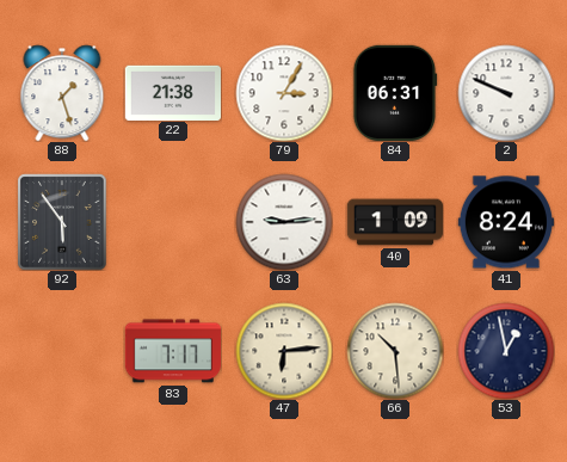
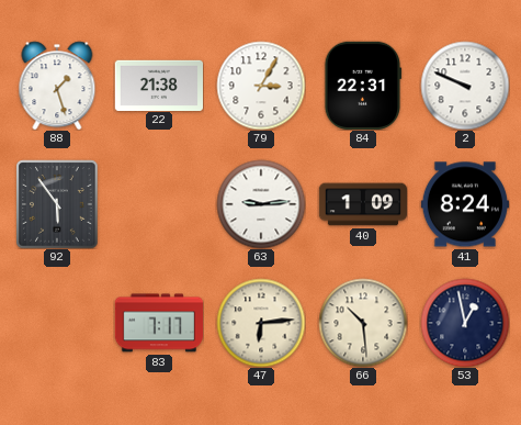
84: 06:31 -> 22:31 (363, 86)
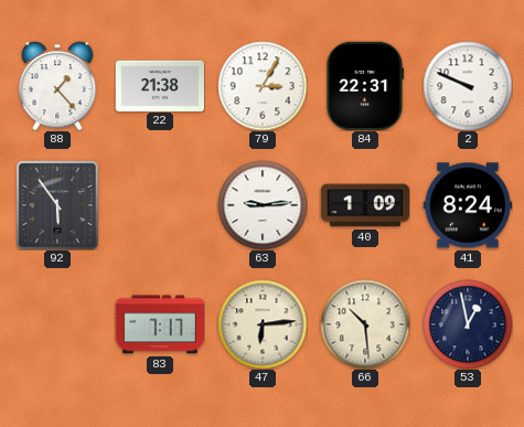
88: 1:27 -> 1:23 (57, 86)
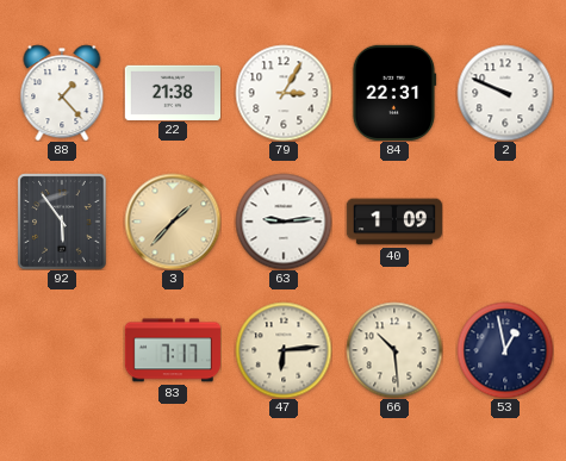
3: none -> 1:37 (173, 222)
41: 8:24 -> none (467, 205)
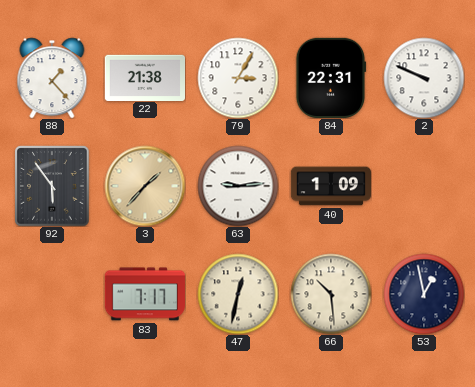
47: 6:14 -> 12:32 (238, 294)
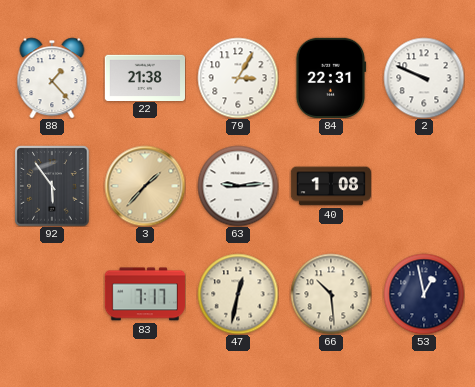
40: 1:09 -> 1:08 (330, 186)
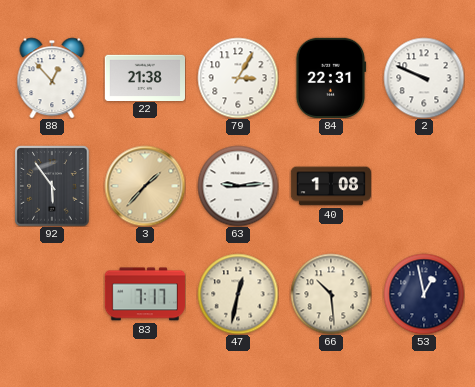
88: 1:23 -> 12:53 (52, 78)
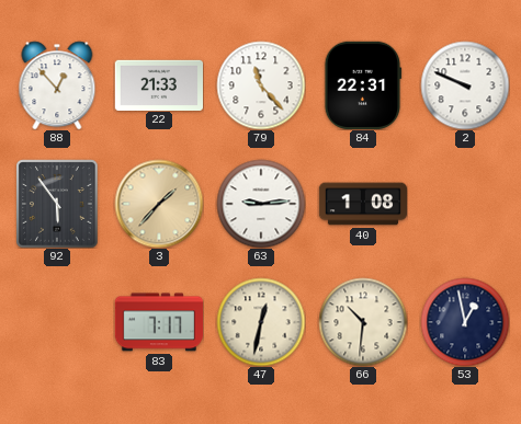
22: 21:38 -> 21:33 (158, 84)
79: 3:05 -> 11:23 (261, 85)
66: 10:29 -> 10:31 (363, 322)
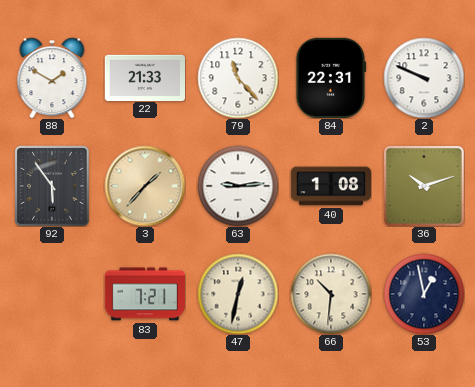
88: 12:53 -> 1:50 (52, 78)
36: none -> 10:12 (424, 186)
83: 7:17 -> 7:21 (145, 294)
